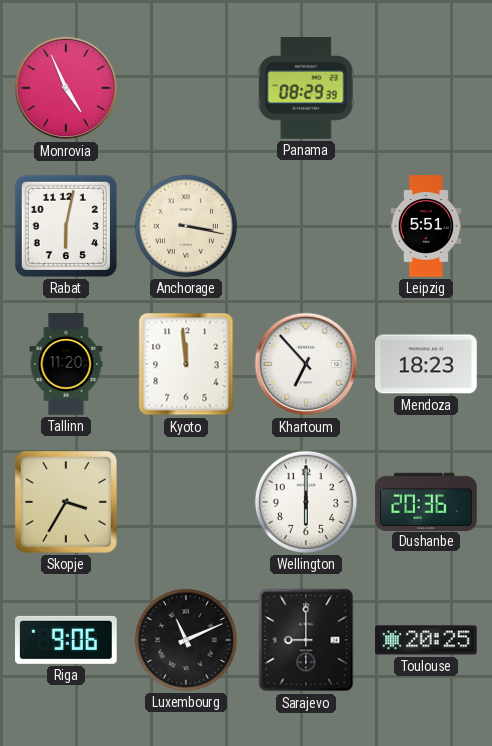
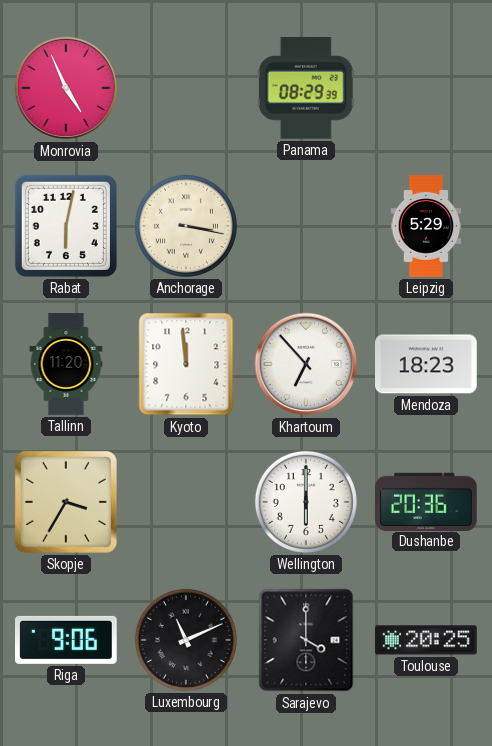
Leipzig: 5:51 -> 5:29 (426, 226)
Sarajevo: 9:00 -> 4:00 (306, 640)
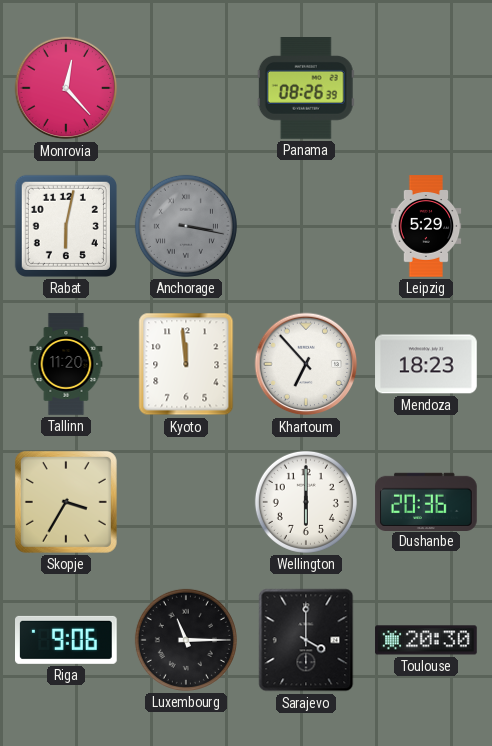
Monrovia: 4:56 -> 12:23 (66, 88)
Panama: 08:29 -> 08:26 (306, 89)
Anchorage dial: cream -> grey (186, 226)
Luxembourg: 11:11 -> 11:15 (186, 640)
Toulouse: 20:25 -> 20:30 (426, 640)
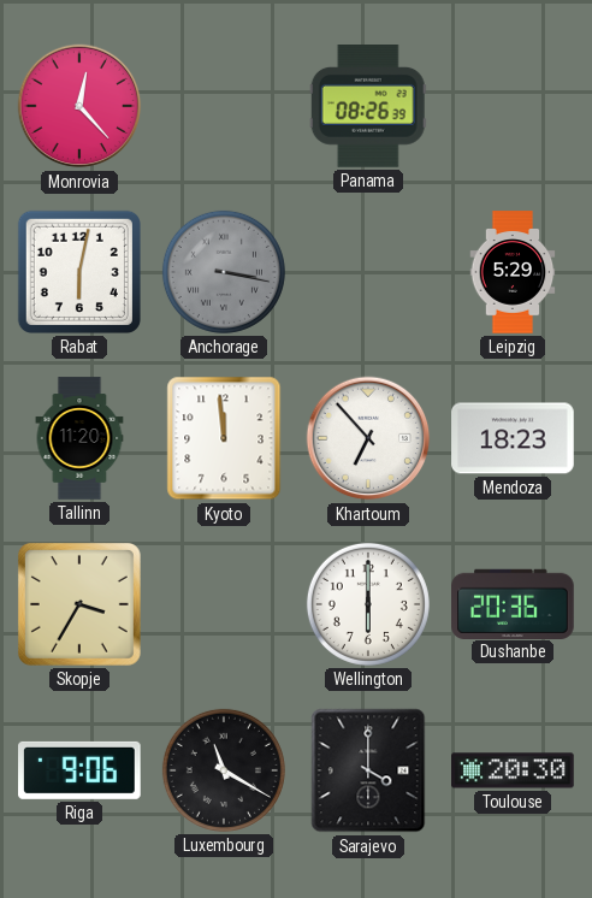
Luxembourg: 11:15 -> 11:20 (224, 770)
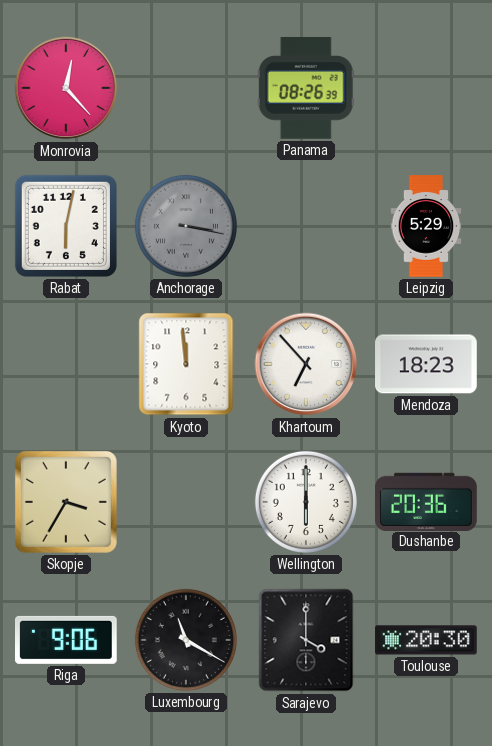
Tallinn: 11:20 -> none (79, 438)
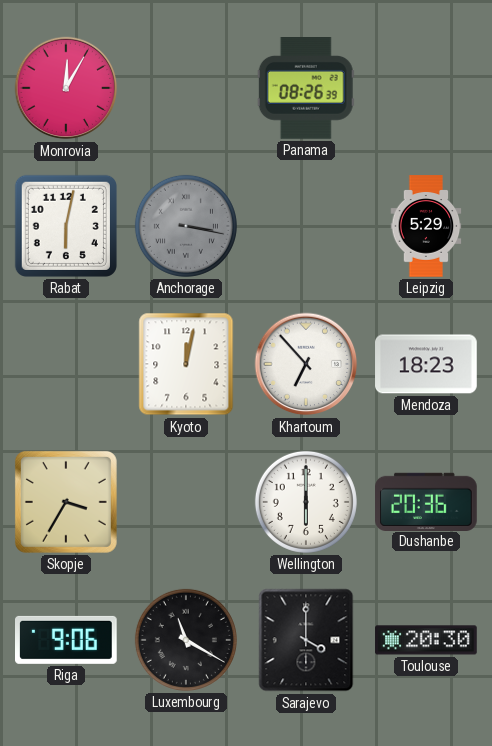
Monrovia: 12:23 -> 12:05 (66, 88)
Kyoto: 11:59 -> 12:02 (186, 364)
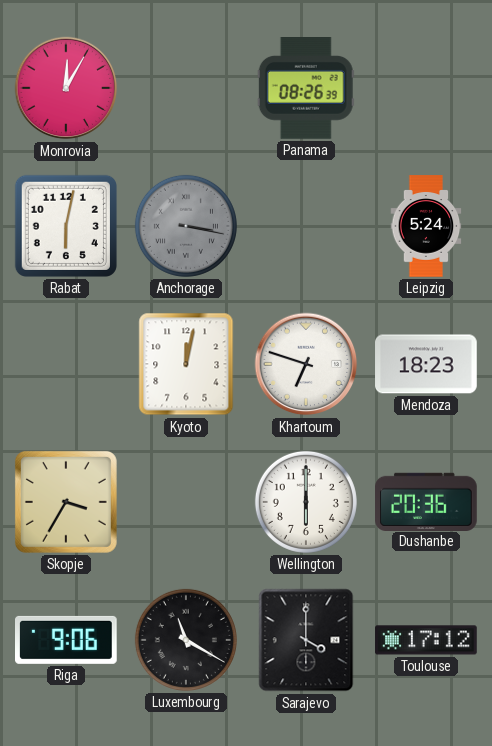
Leipzig: 5:29 -> 5:24 (426, 226)
Khartoum: 6:53 -> 6:48 (306, 364)
Toulouse: 20:30 -> 17:12 (426, 640)
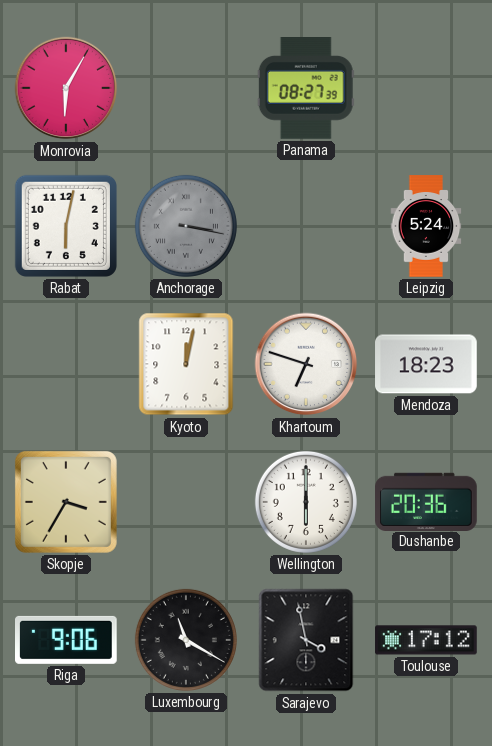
Monrovia: 12:05 -> 6:05 (66, 88)
Panama: 08:26 -> 08:27 (306, 89)
Sarajevo: 4:00 -> 3:58 (306, 640)
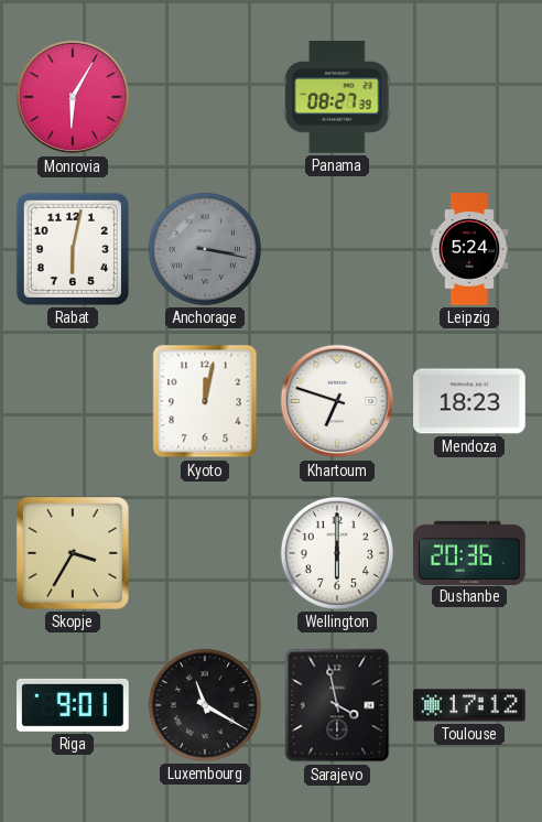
Riga: 9:06 -> 9:01 (74, 705)
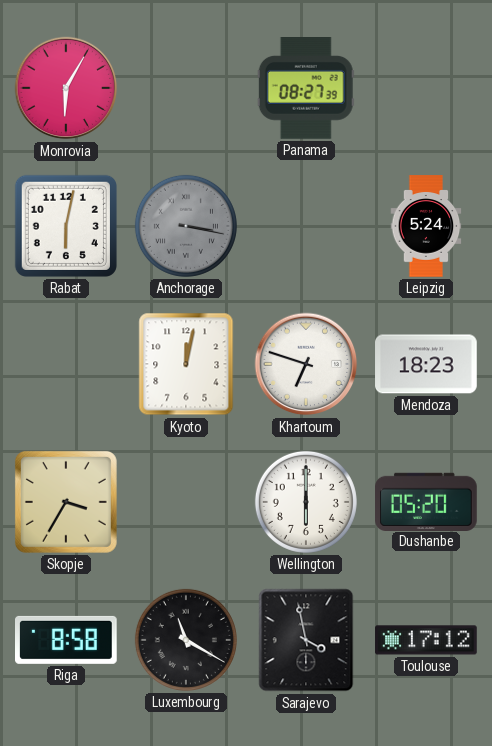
Dushanbe: 20:36 -> 05:20 (426, 501)
Riga: 9:01 -> 8:58 (67, 640)
